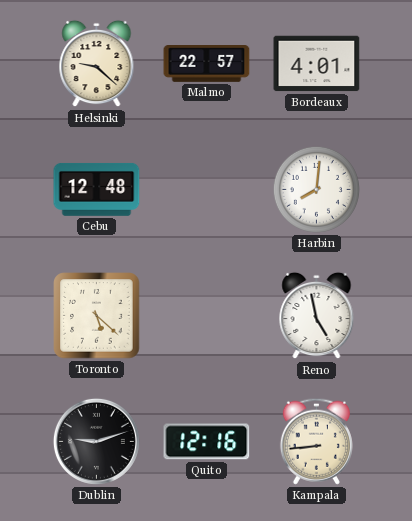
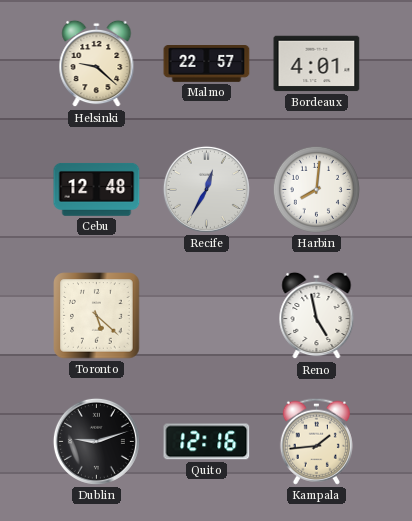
Recife: none -> 12:35 (206, 189)
Kampala: 8:44 -> 1:44 (316, 441)
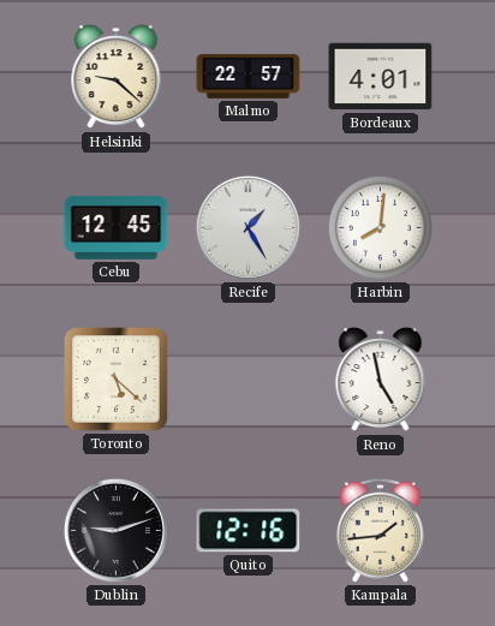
Cebu: 12:48 -> 12:45 (117, 227)
Recife: 12:35 -> 1:25 (247, 227)
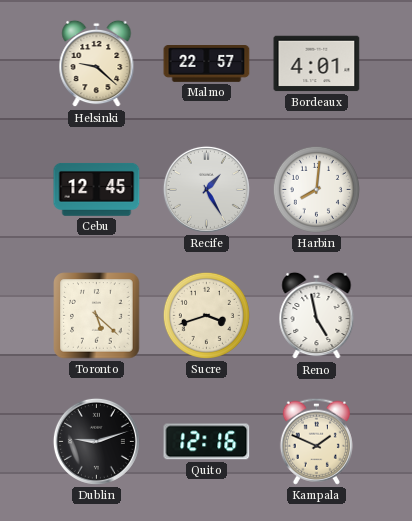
Sucre: none -> 3:42 (206, 315)
Kampala: 1:44 -> 1:49 (316, 441)
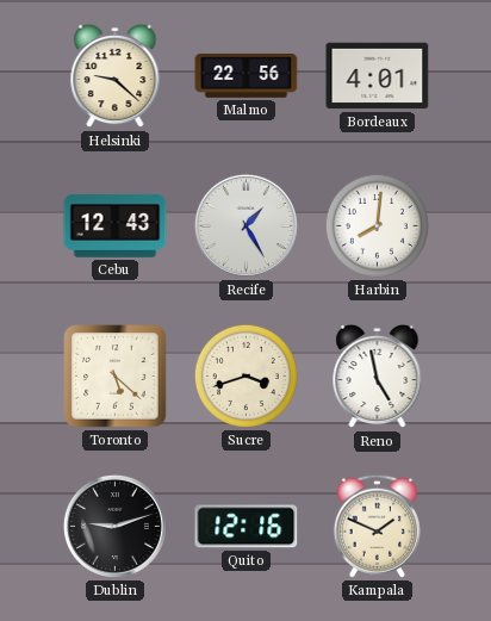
Malmo: 22:57 -> 22:56 (247, 76)
Cebu: 12:45 -> 12:43 (116, 225)
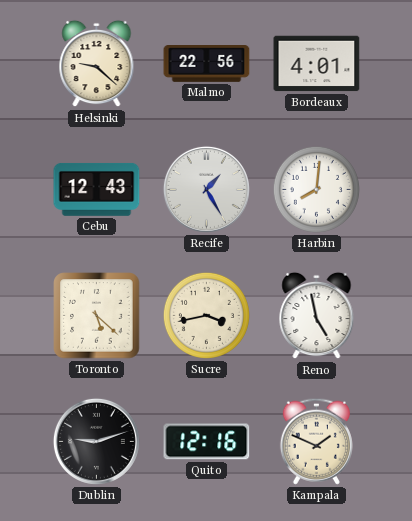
Sucre: 3:42 -> 3:43 (206, 315)
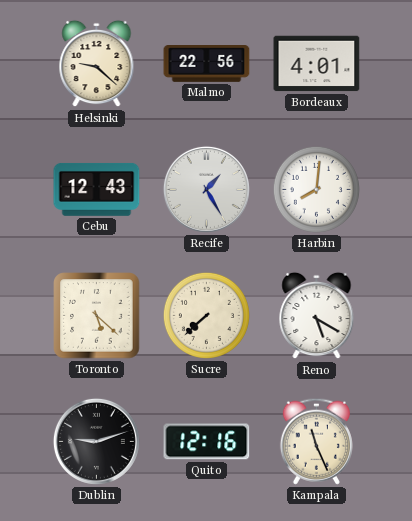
Sucre: 3:43 -> 7:38 (206, 315)
Reno: 4:58 -> 5:20 (317, 316)
Kampala: 1:49 -> 11:26 (316, 441)
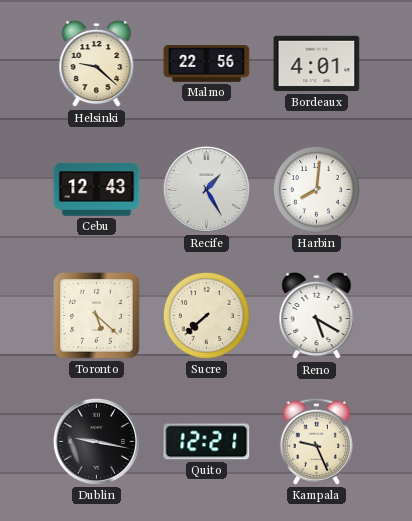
Dublin: 9:12 -> 9:17 (96, 441)
Quito: 12:16 -> 12:21 (207, 442)
Kampala: 11:26 -> 9:26 (316, 441)
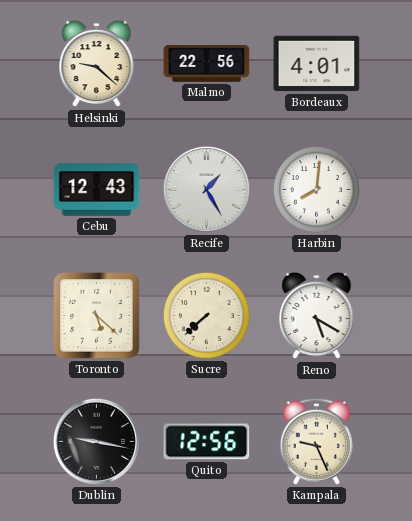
Quito: 12:21 -> 12:56 (207, 442)
